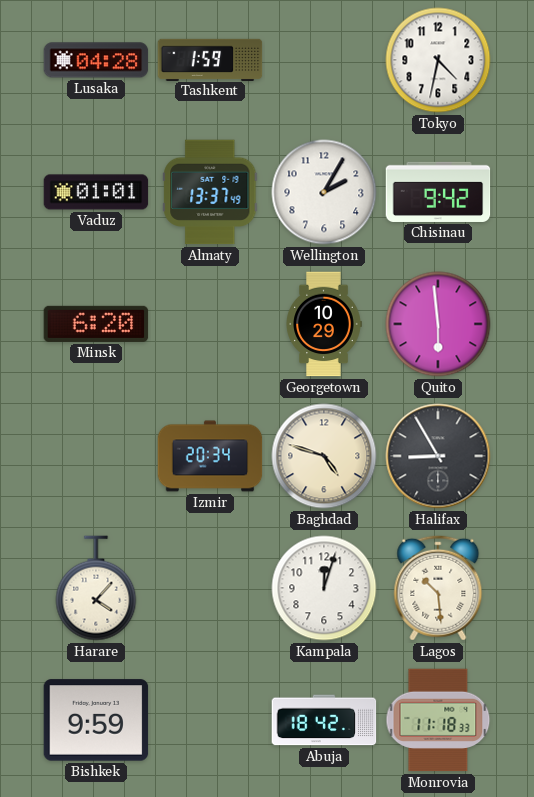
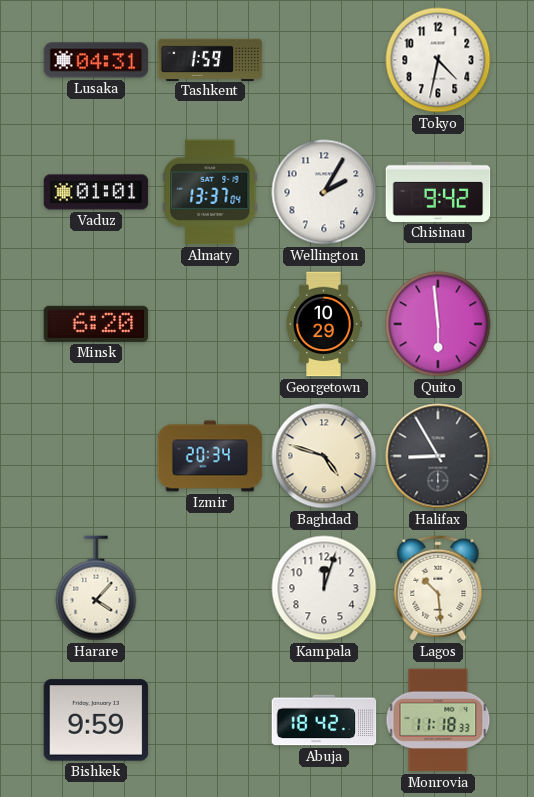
Lusaka: 04:28 -> 04:31 (96, 60)
Almaty: 13:37:49 -> 13:37:04 (210, 192)
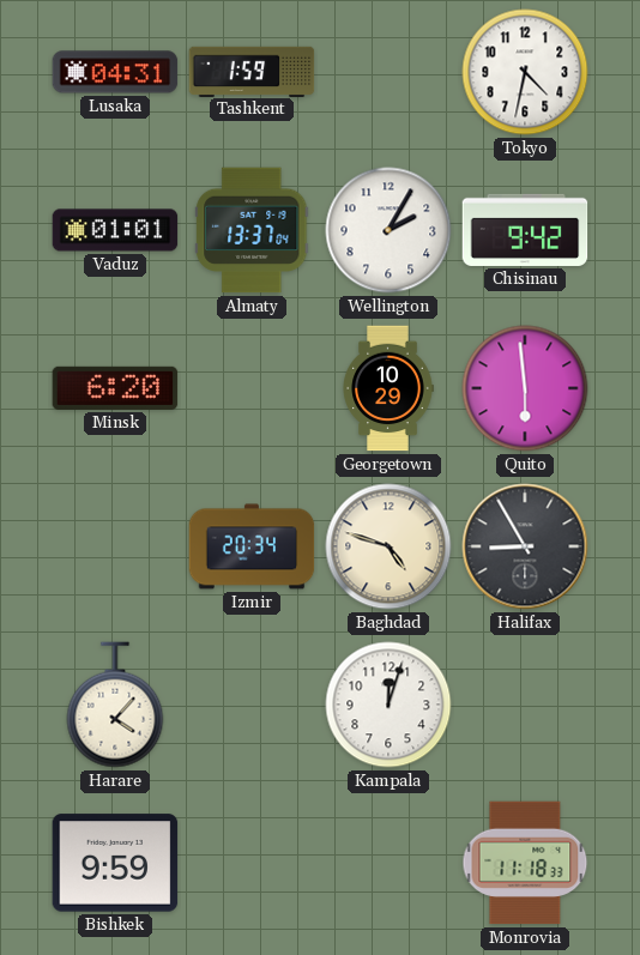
Lagos: 10:29 -> none (438, 588)
Abuja: 18:42 -> none (324, 720)
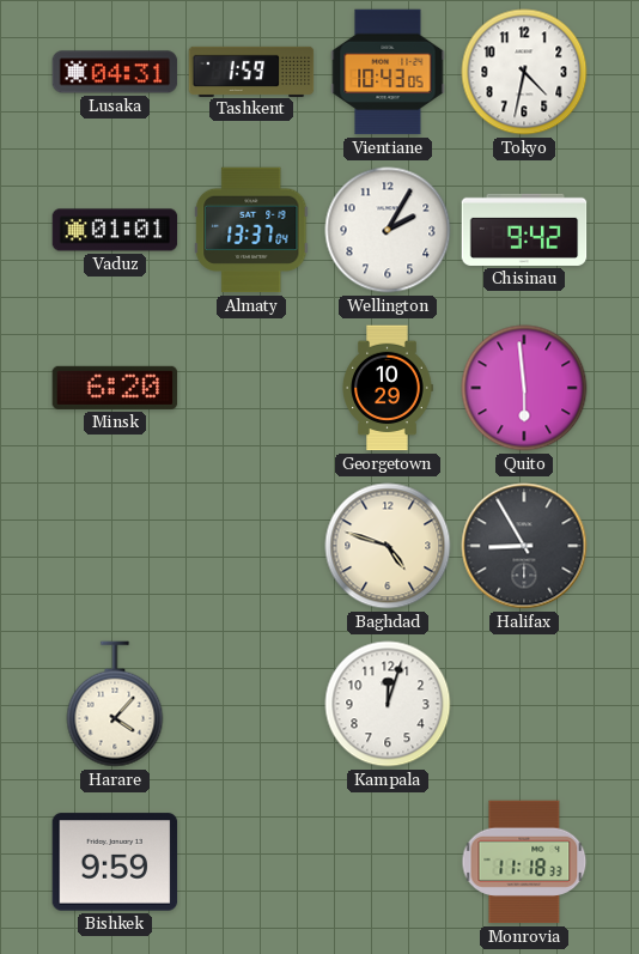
Vientiane: none -> 10:43 (388, 72)
Izmir: 20:34 -> none (252, 546)
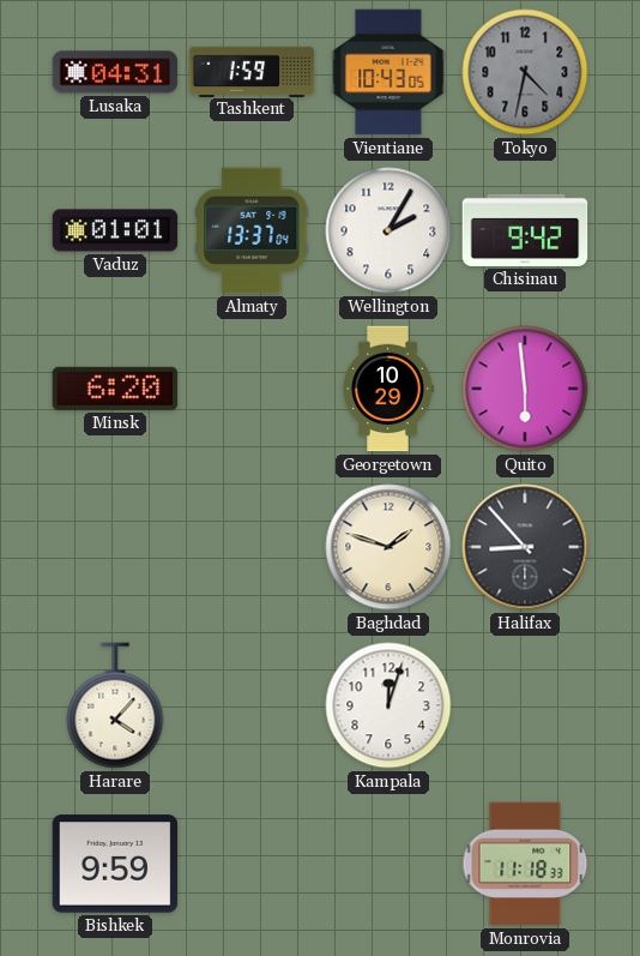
Tokyo dial: white -> grey (525, 72)
Baghdad: 4:48 -> 1:48 (388, 547)
Halifax: 8:55 -> 8:53 (525, 547)
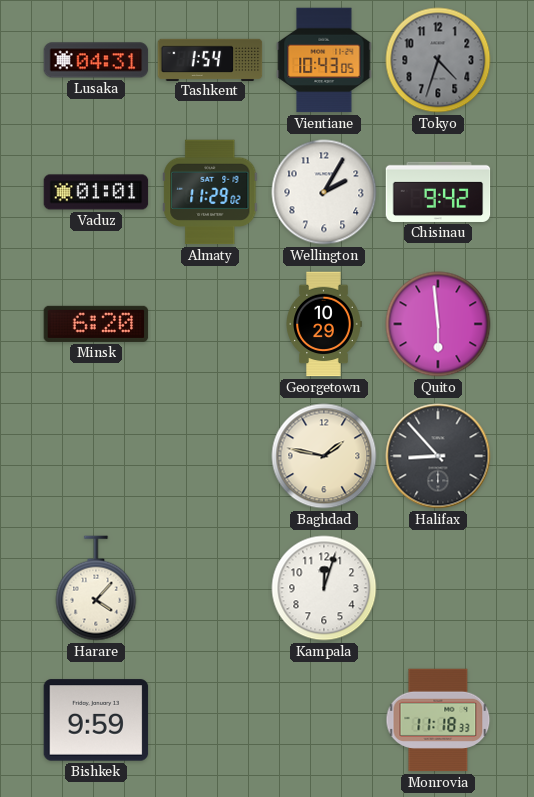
Tashkent: 1:59 -> 1:54 (210, 59)
Tokyo: 4:32 -> 4:33 (438, 60)
Almaty: 13:37 -> 11:29 (210, 192)
Baghdad: 1:48 -> 1:47 (324, 456)
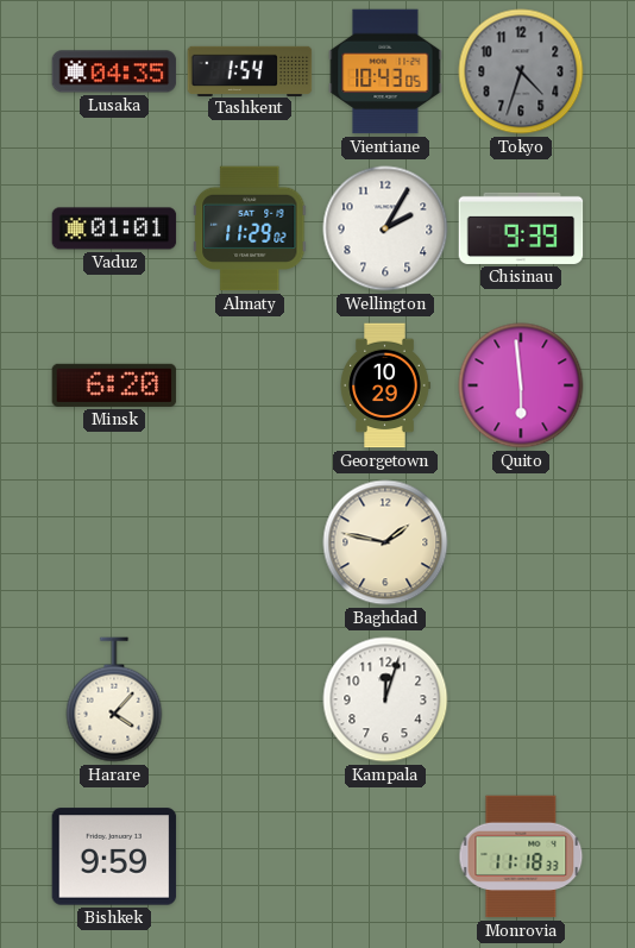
Lusaka: 04:31 -> 04:35 (114, 71)
Chisinau: 9:42 -> 9:39 (521, 228)
Halifax: 8:53 -> none (438, 456)
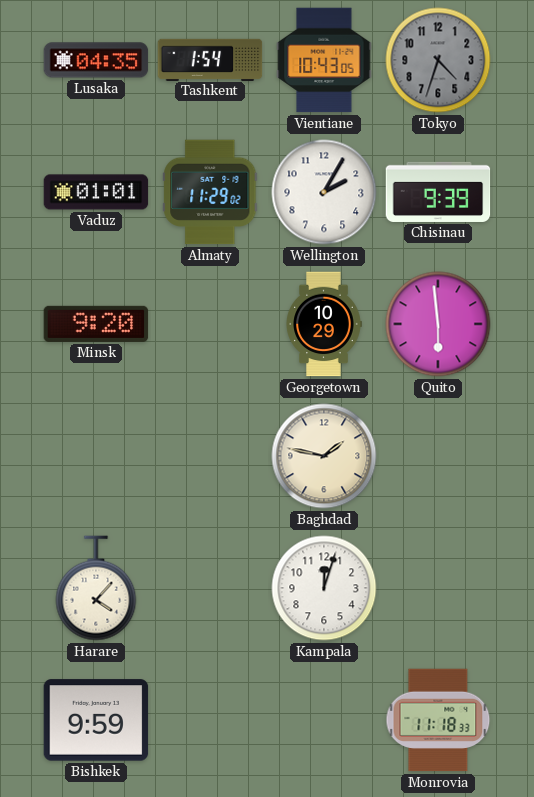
Minsk: 6:20 -> 9:20 (96, 324)
